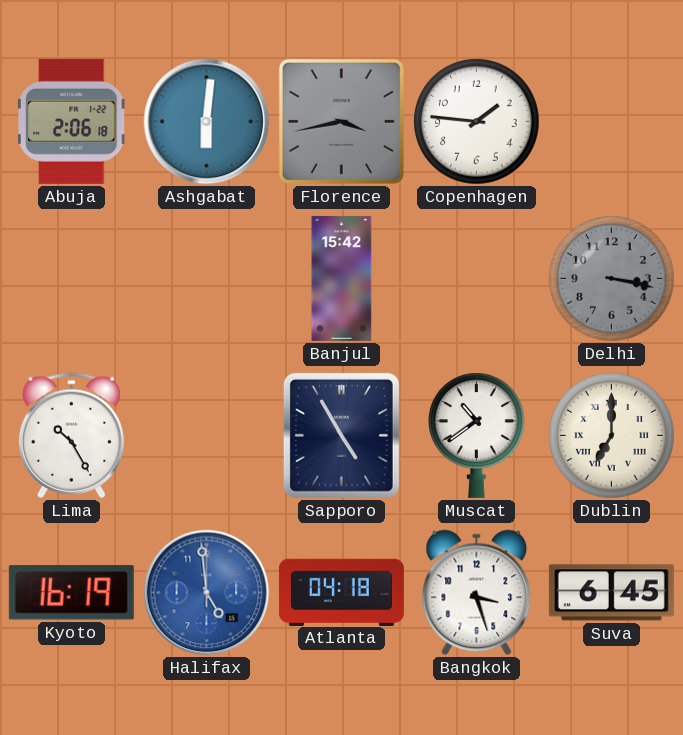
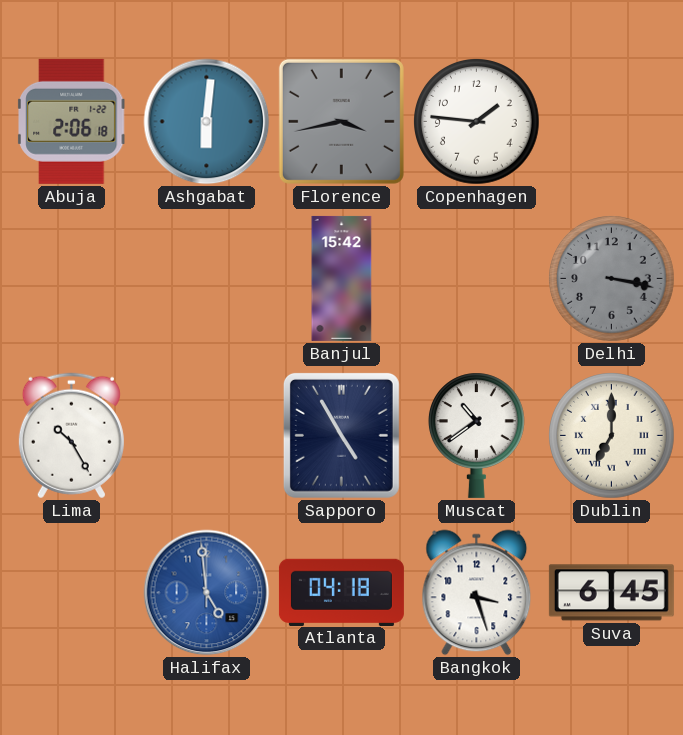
Kyoto: 16:19 -> none (71, 593)
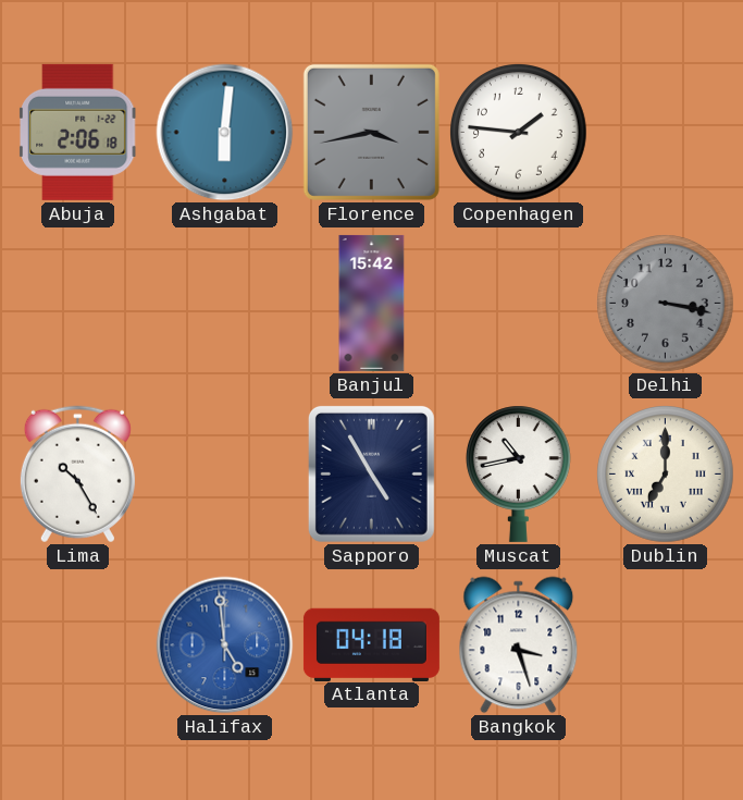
Muscat: 10:39 -> 10:43 (518, 473)
Suva: 6:45 -> none (611, 593)
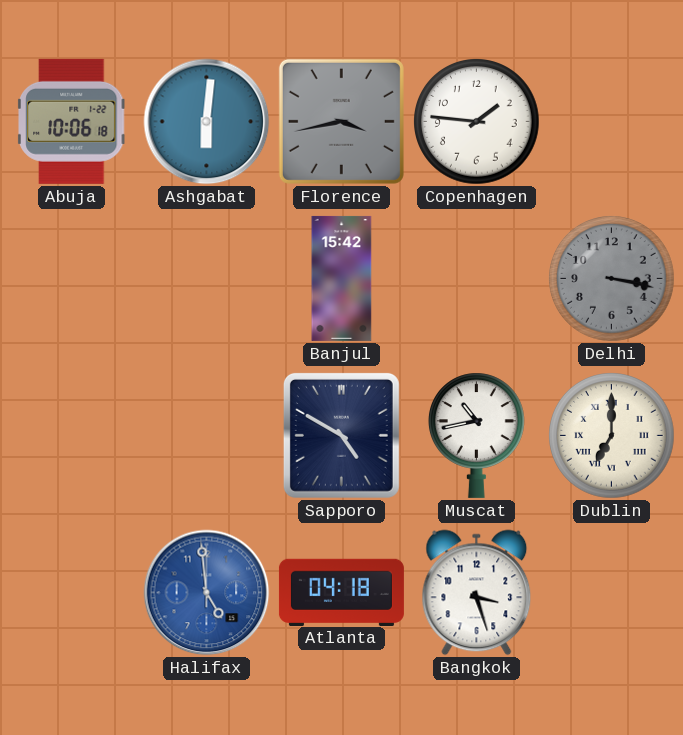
Abuja: 2:06 -> 10:06 (73, 121)
Lima: 10:25 -> none (77, 475)
Sapporo: 4:55 -> 4:50 (341, 435)
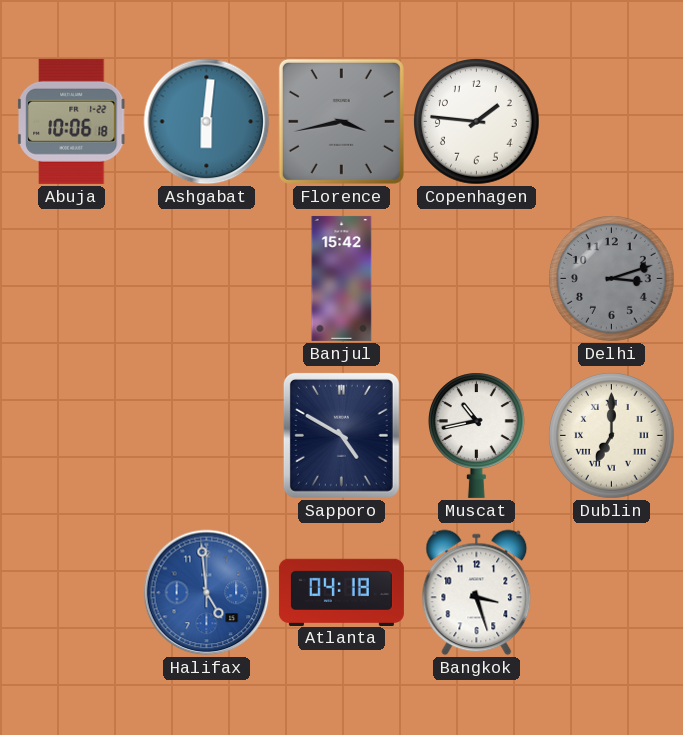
Delhi: 3:17 -> 3:12 (612, 279)
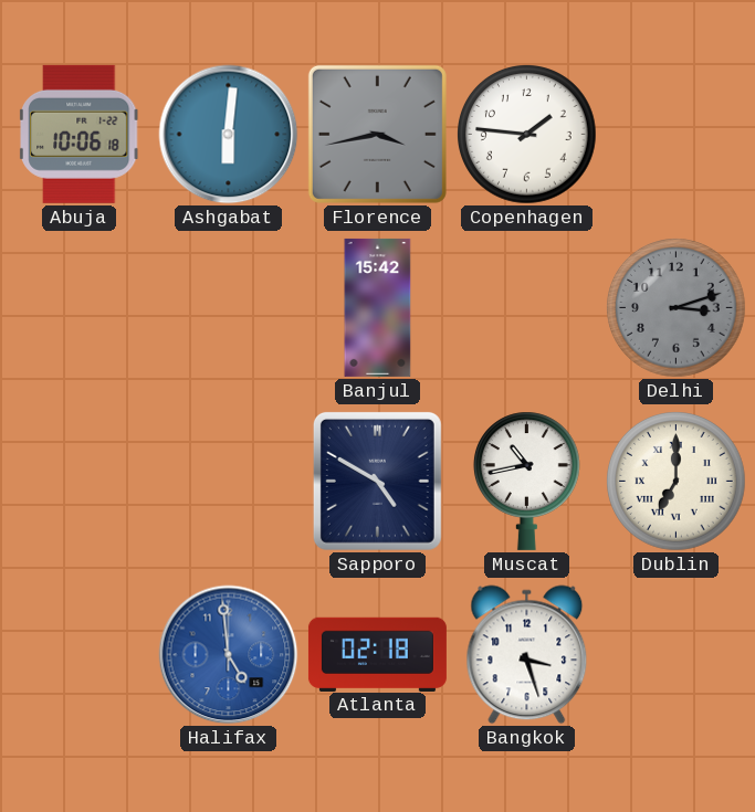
Atlanta: 04:18 -> 02:18 (377, 654)
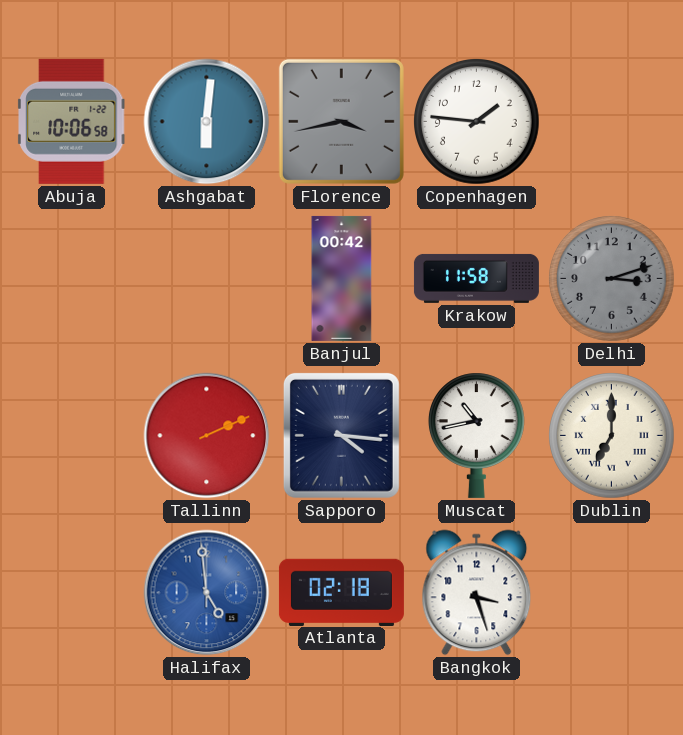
Abuja: 10:06:18 -> 10:06:58 (73, 121)
Banjul: 15:42 -> 00:42 (342, 278)
Krakow: none -> 11:58 (476, 278)
Tallinn: none -> 2:11 (207, 436)
Sapporo: 4:50 -> 4:16 (341, 435)
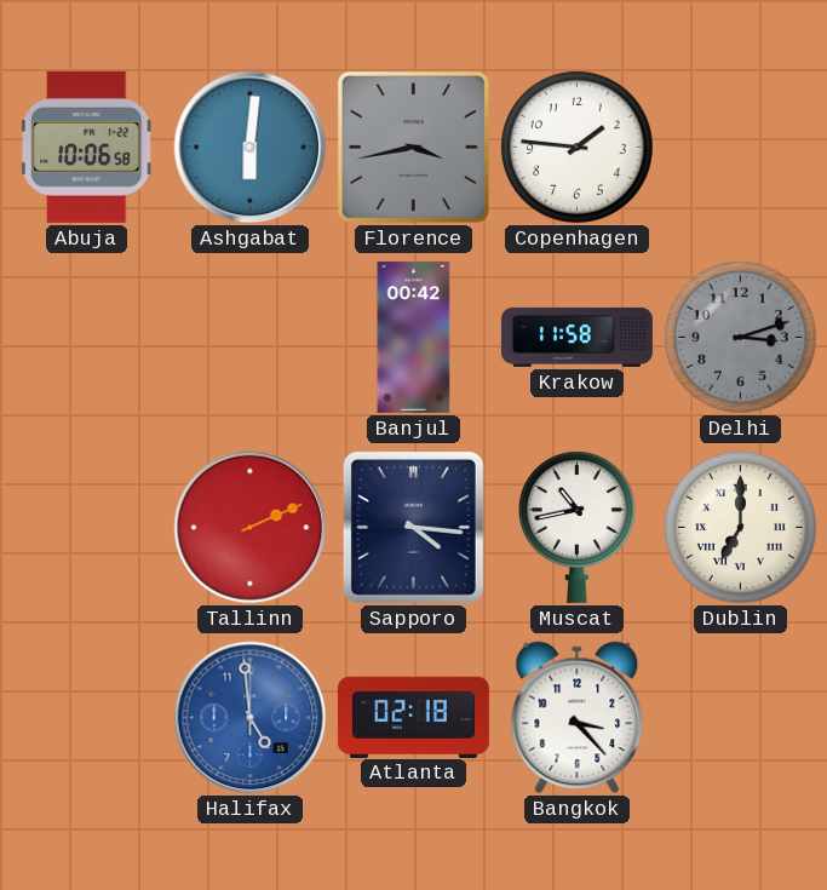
Bangkok: 3:27 -> 3:23 (578, 718)
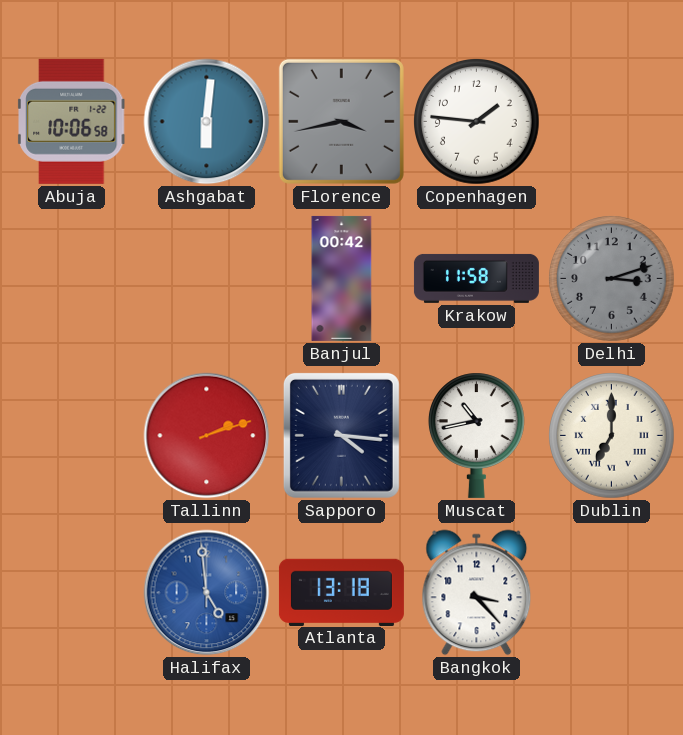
Tallinn: 2:11 -> 2:12 (207, 436)
Atlanta: 02:18 -> 13:18 (341, 592)
